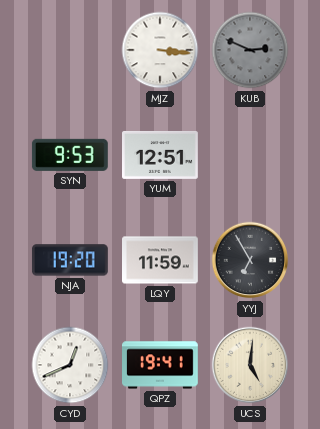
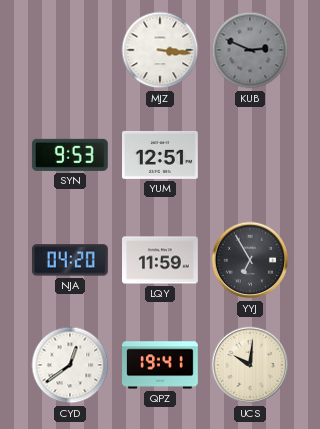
NJA: 19:20 -> 04:20 (70, 260)
CYD: 12:41 -> 12:39 (70, 365)
UCS: 5:01 -> 10:01 (250, 365)
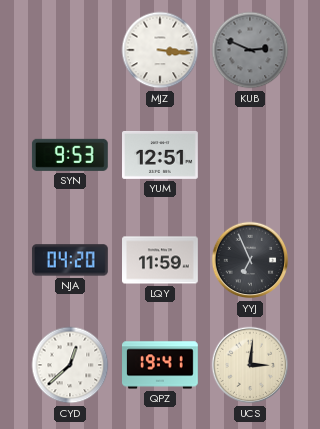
YYJ: 6:55 -> 6:56 (250, 260)
CYD: 12:39 -> 12:38 (70, 365)
UCS: 10:01 -> 3:01 (250, 365)
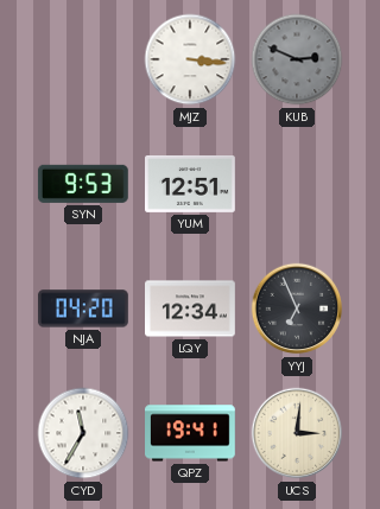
LQY: 11:59 -> 12:34 (191, 308)
CYD: 12:38 -> 11:35 (83, 433)
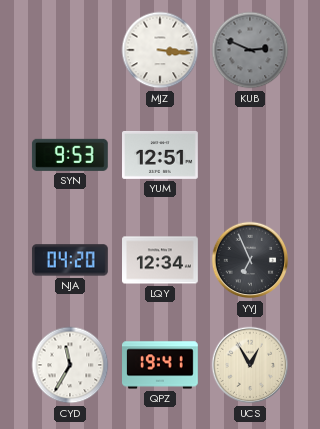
UCS: 3:01 -> 12:55 (250, 365)
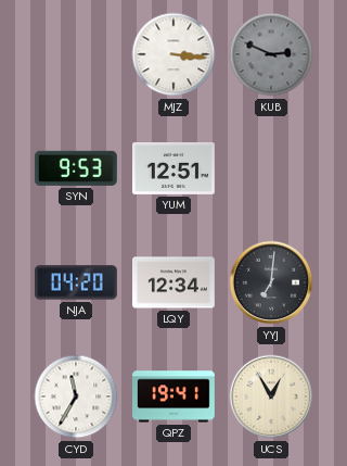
YYJ: 6:56 -> 7:01 (271, 282)
